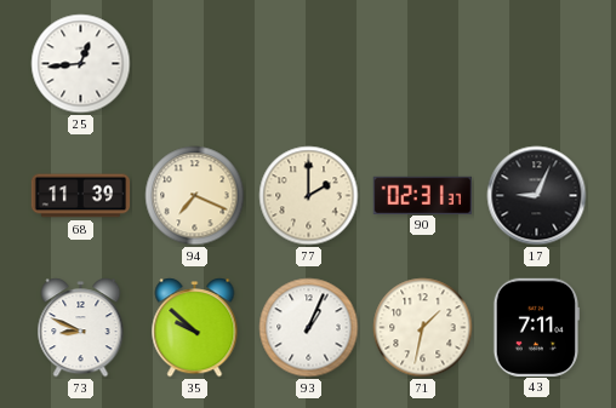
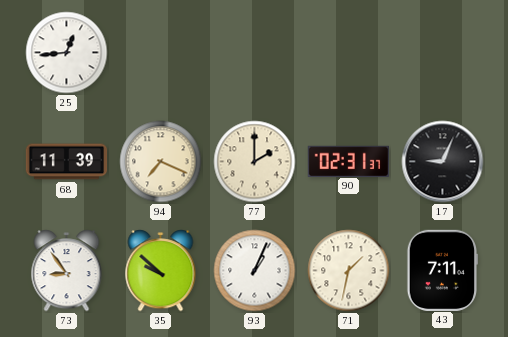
73: 8:49 -> 8:54 (67, 271)
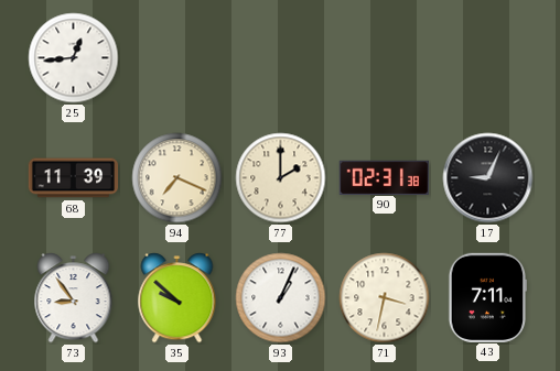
90: 02:31:37 -> 02:31:38 (384, 177)
71: 1:32 -> 3:32 (385, 298)
